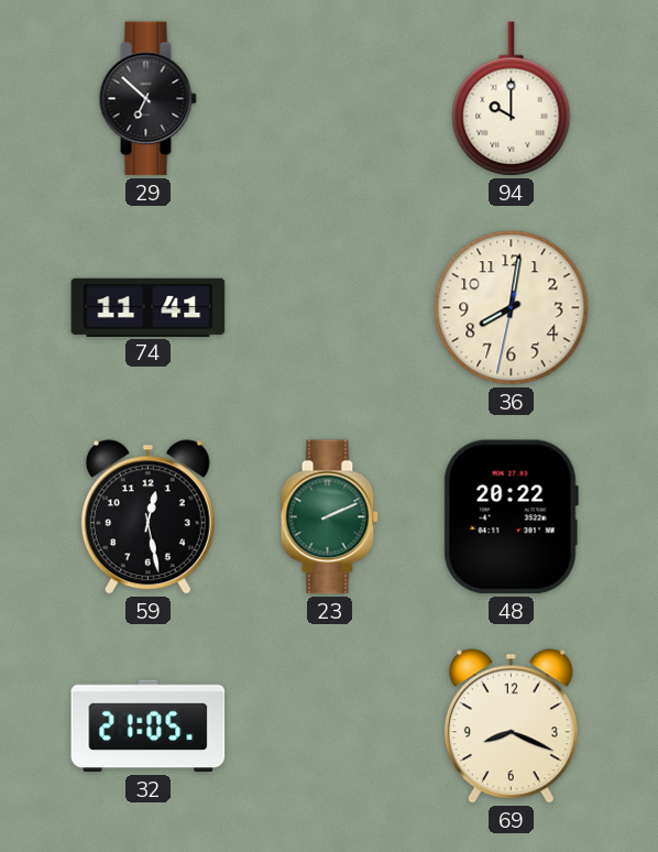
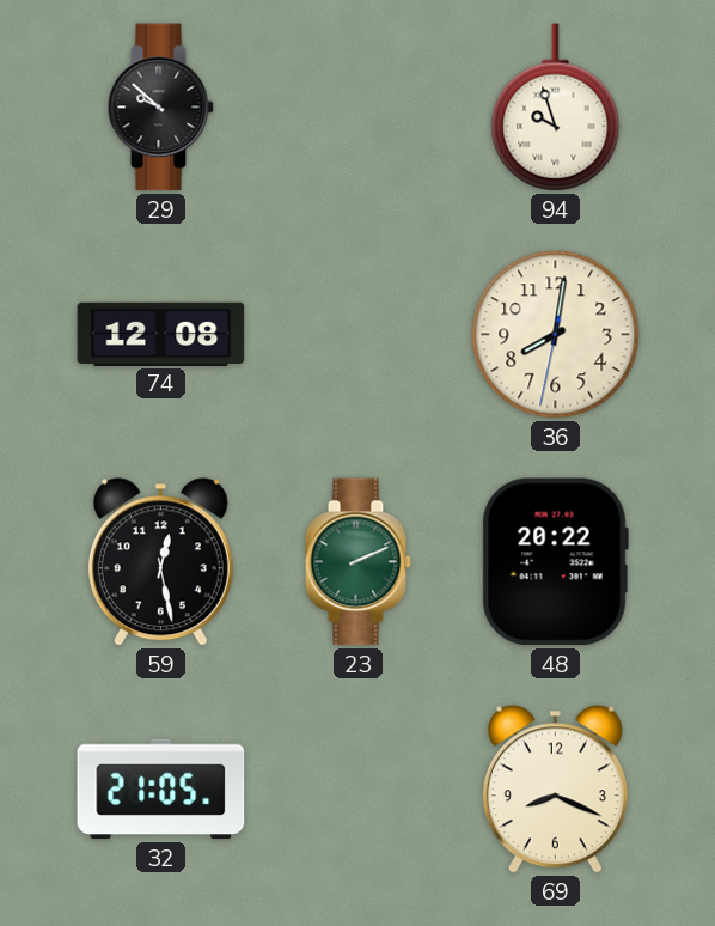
29: 6:52 -> 9:52 (160, 108)
94: 10:00 -> 9:57 (556, 108)
74: 11:41 -> 12:08 (161, 334)
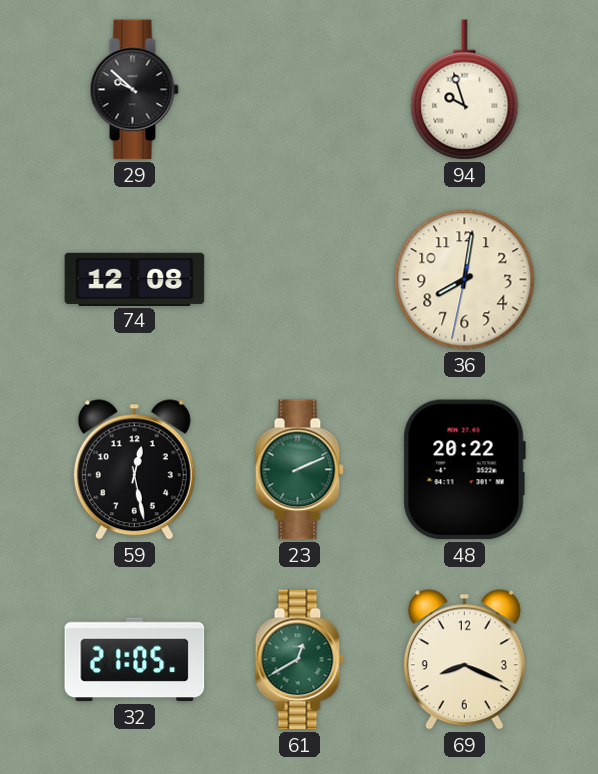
61: none -> 12:40 (299, 660)
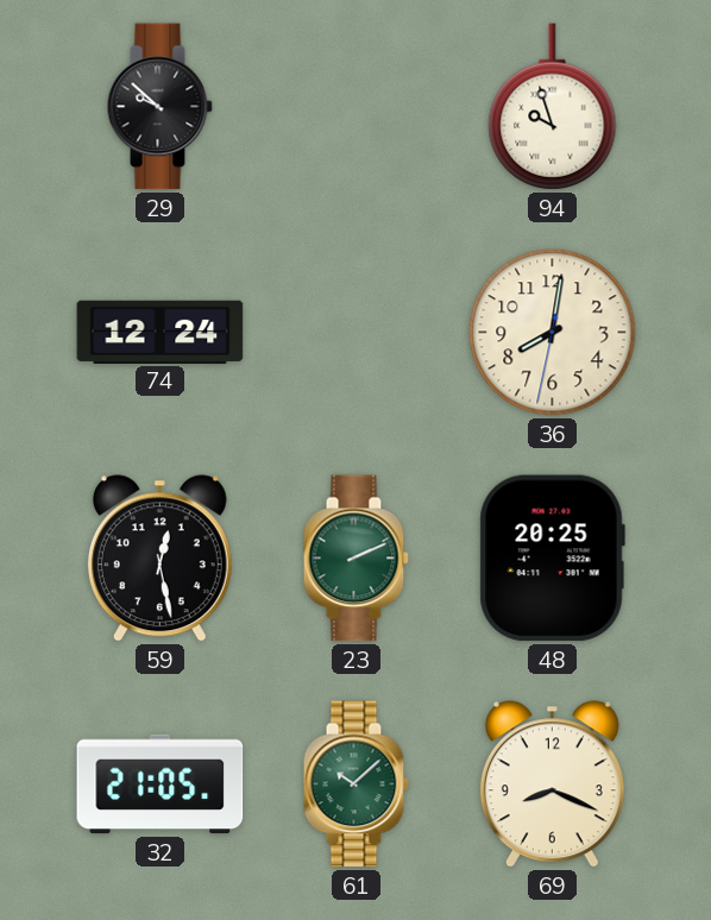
74: 12:08 -> 12:24 (161, 332)
48: 20:22 -> 20:25 (552, 559)
61: 12:40 -> 10:08 (355, 784)
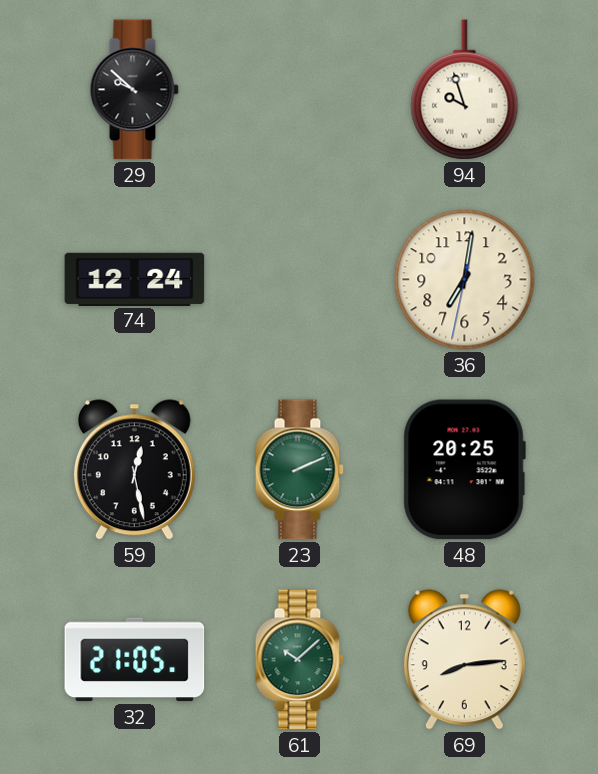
36: 8:01 -> 7:01 (465, 280)
69: 8:19 -> 8:14 (464, 660)
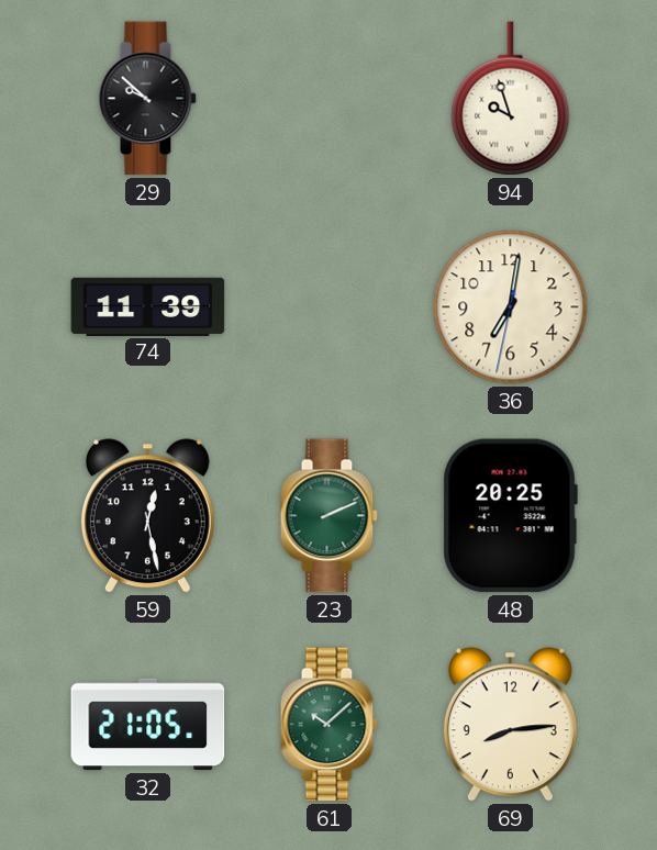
74: 12:24 -> 11:39 (148, 306)
